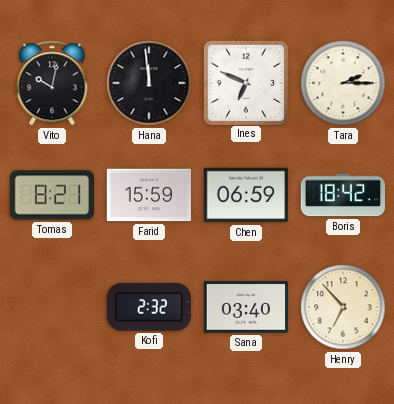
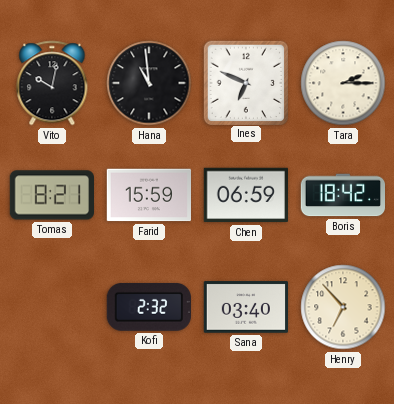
Hana: 11:59 -> 10:59 (149, 83)
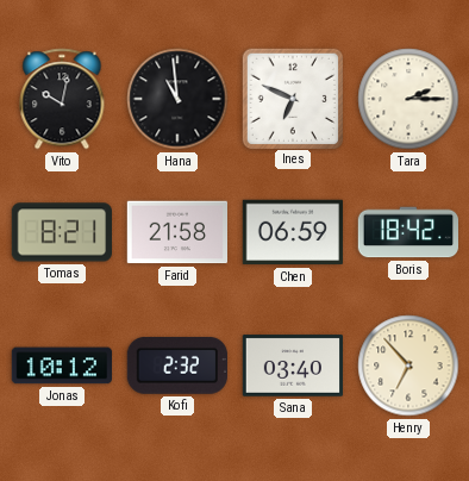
Farid: 15:59 -> 21:58 (176, 232)
Jonas: none -> 10:12 (61, 366)
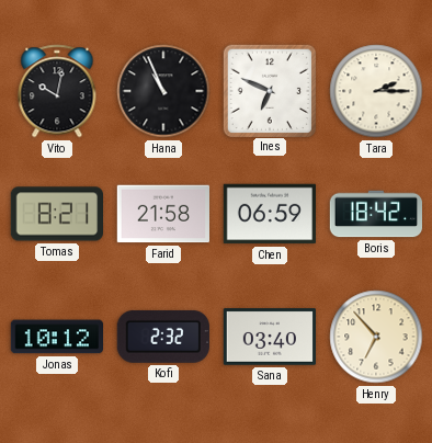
Hana: 10:59 -> 10:56 (163, 91)
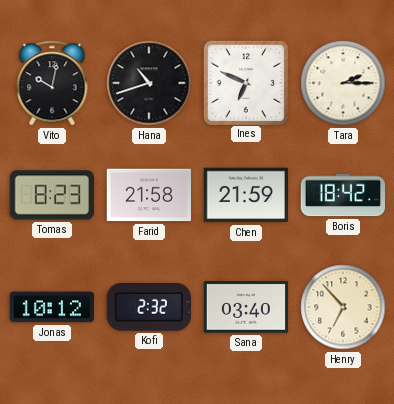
Hana: 10:56 -> 10:42 (149, 83)
Tomas: 8:21 -> 8:23 (51, 195)
Chen: 06:59 -> 21:59 (245, 195)
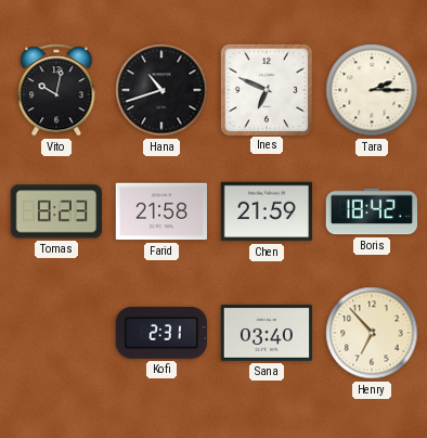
Jonas: 10:12 -> none (51, 307)
Kofi: 2:32 -> 2:31 (161, 333)
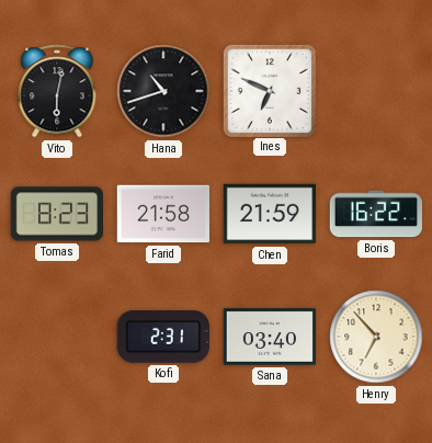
Vito: 10:02 -> 6:02 (57, 91)
Tara: 2:15 -> none (372, 90)
Boris: 18:42 -> 16:22 (376, 214)
